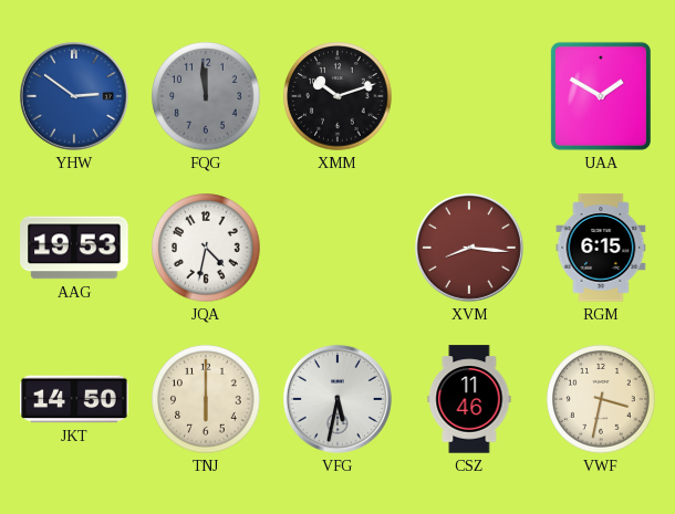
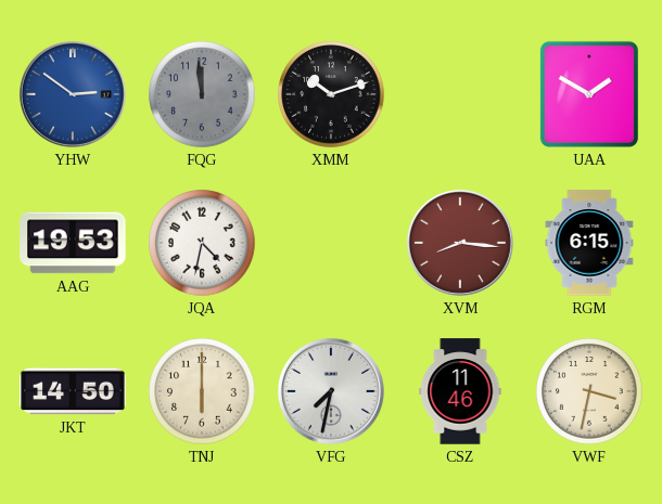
VFG: 5:32 -> 7:32 (331, 391)
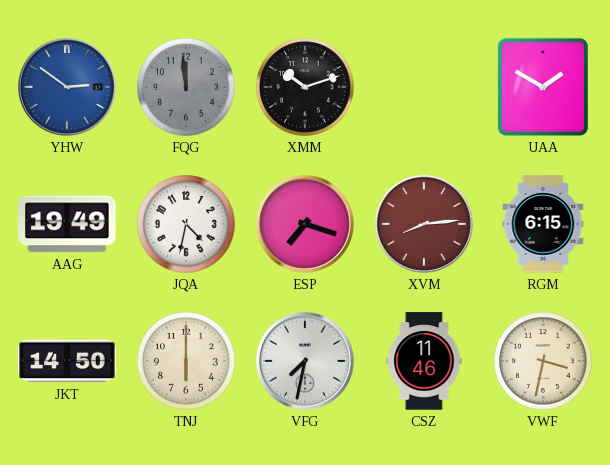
AAG: 19:53 -> 19:49 (67, 224)
ESP: none -> 7:18 (305, 224)
XVM: 8:16 -> 8:14 (424, 224)
